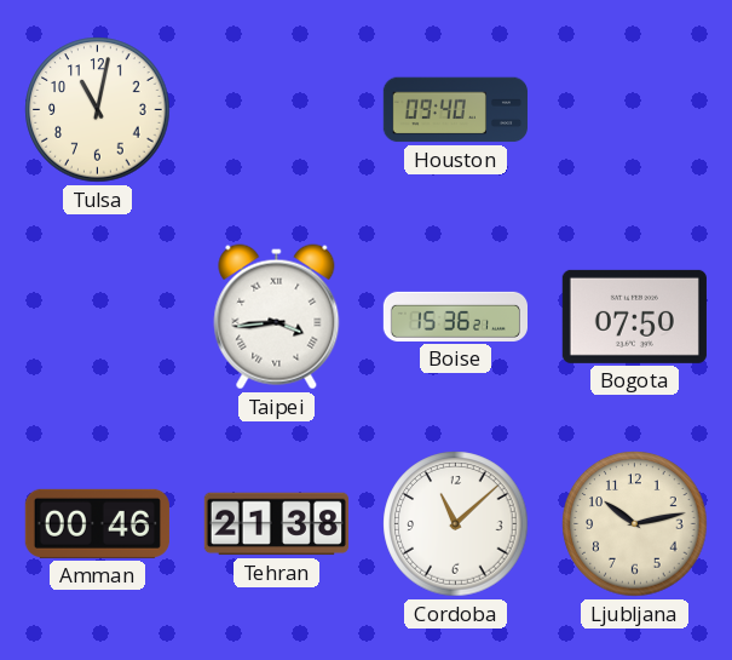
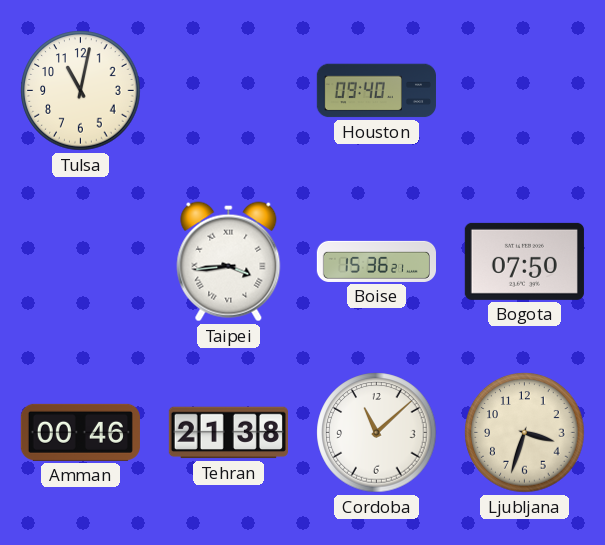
Ljubljana: 10:13 -> 3:33 (525, 433)
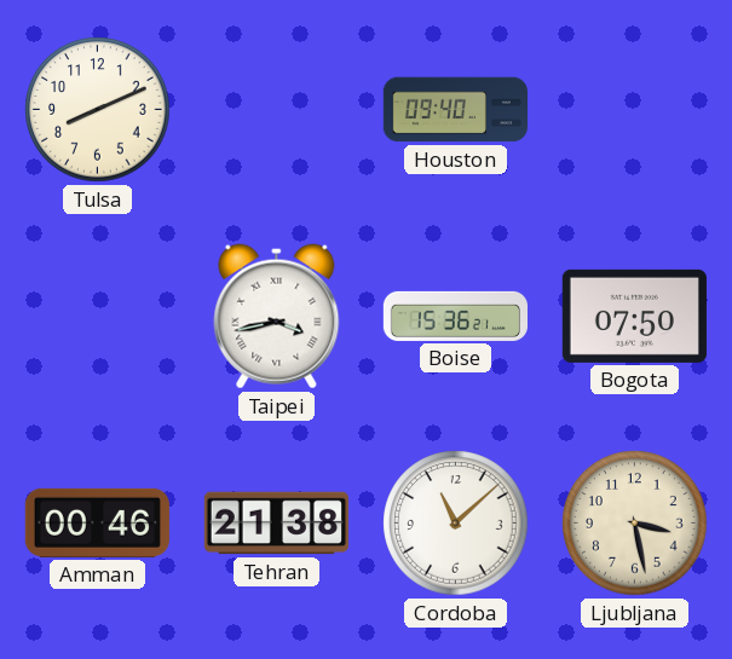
Tulsa: 11:02 -> 8:11 (98, 110)
Taipei: 3:44 -> 3:43 (277, 317)
Ljubljana: 3:33 -> 3:28 (635, 524)
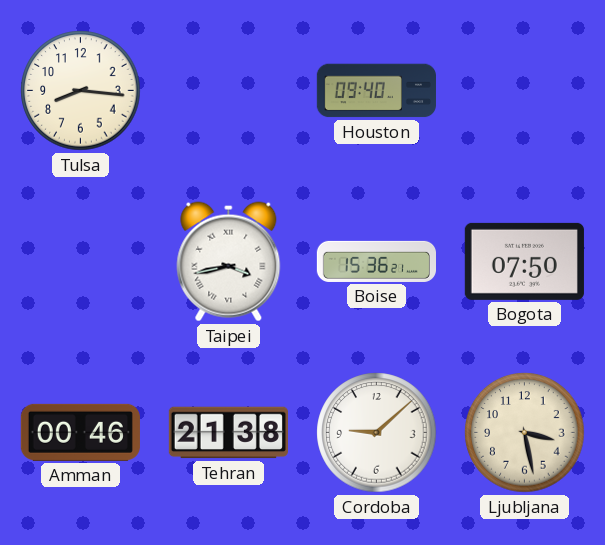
Tulsa: 8:11 -> 8:16 (81, 91)
Cordoba: 11:08 -> 9:08 (377, 433)
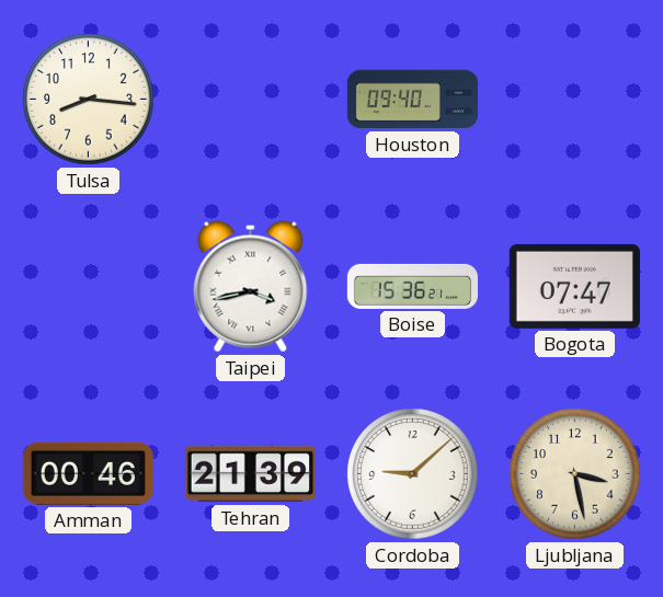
Bogota: 07:50 -> 07:47 (574, 286)
Tehran: 21:38 -> 21:39 (250, 474)
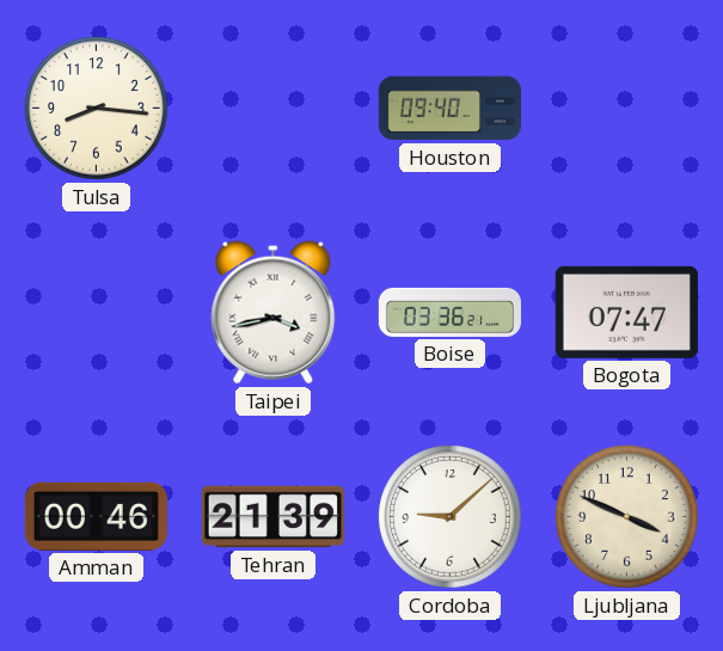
Boise: 15:36 -> 03:36 (449, 312)
Ljubljana: 3:28 -> 3:49 (627, 517)
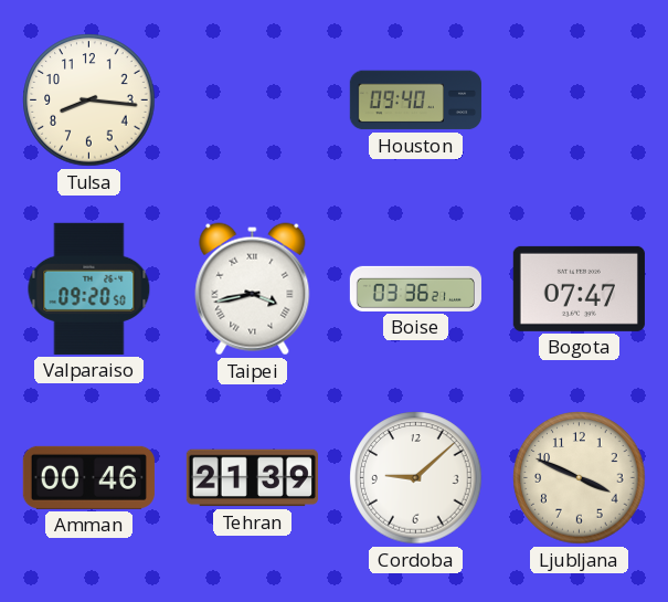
Valparaiso: none -> 09:20 (89, 288)
